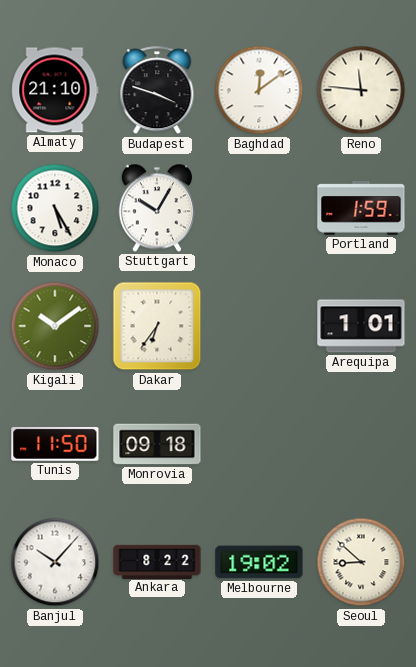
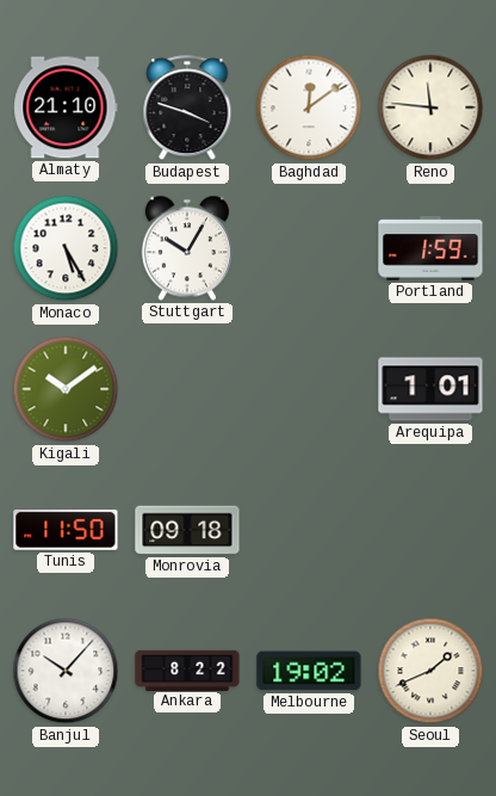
Dakar: 6:36 -> none (157, 326)
Seoul: 8:52 -> 1:41 (430, 671)
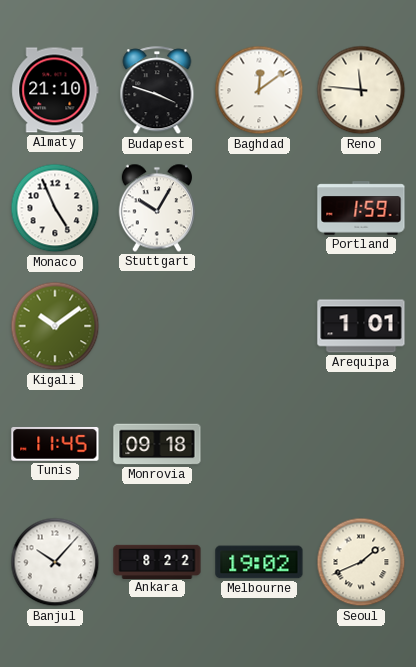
Monaco: 5:25 -> 4:56 (55, 208)
Tunis: 11:50 -> 11:45 (55, 445)
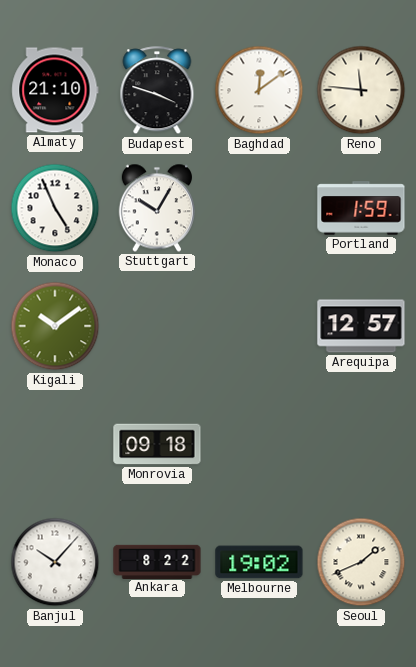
Arequipa: 1:01 -> 12:57 (361, 326)
Tunis: 11:45 -> none (55, 445)
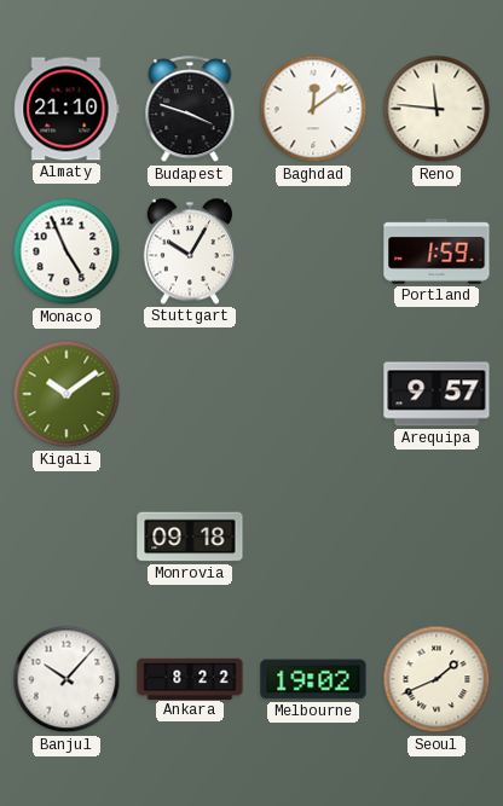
Arequipa: 12:57 -> 9:57 (436, 394)
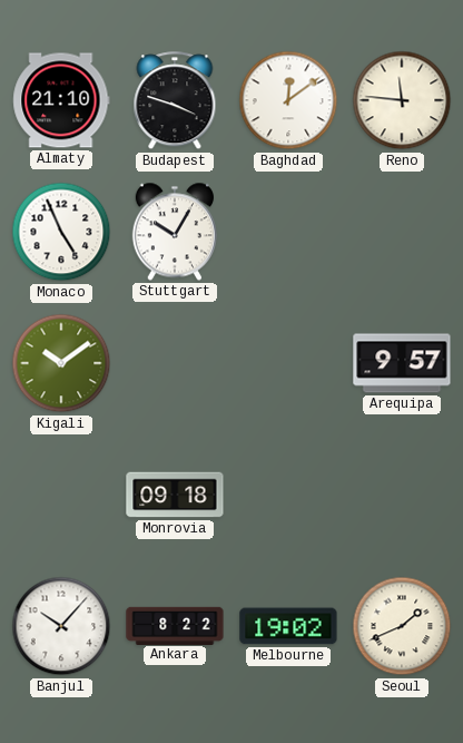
Portland: 1:59 -> none (436, 251)
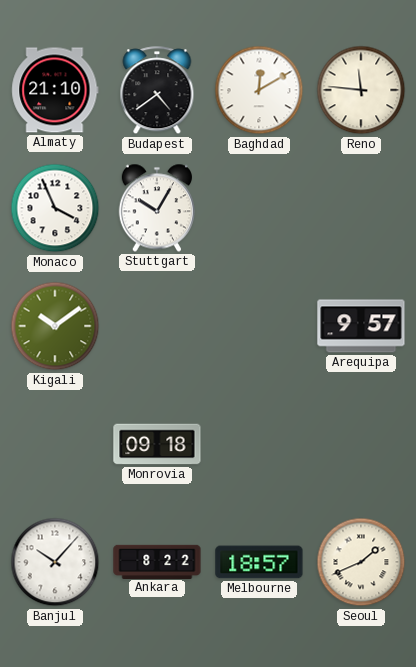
Budapest: 3:48 -> 4:39 (157, 91)
Baghdad: 12:09 -> 12:10 (259, 90)
Monaco: 4:56 -> 3:56 (55, 208)
Melbourne: 19:02 -> 18:57 (259, 562)
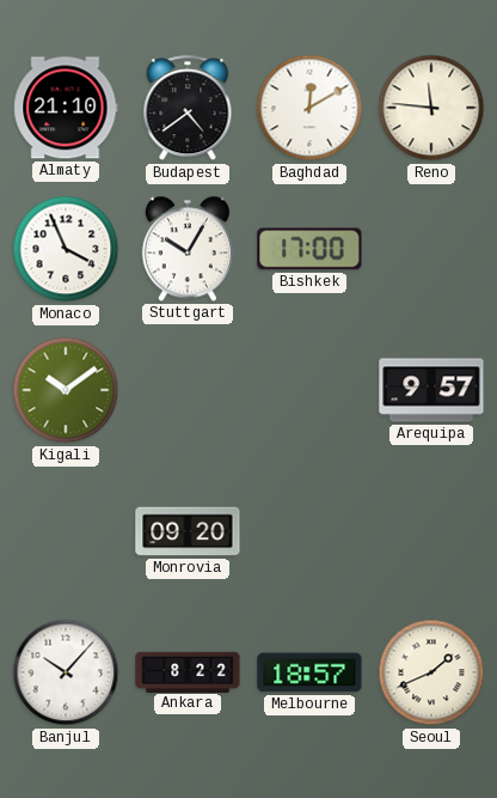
Bishkek: none -> 17:00 (309, 249)
Monrovia: 09:18 -> 09:20 (188, 531)
